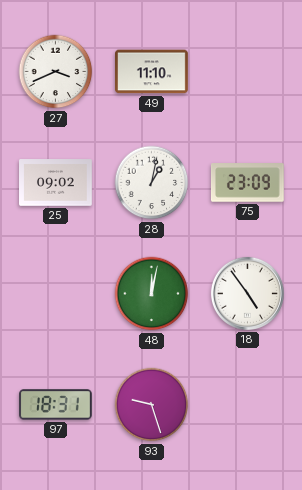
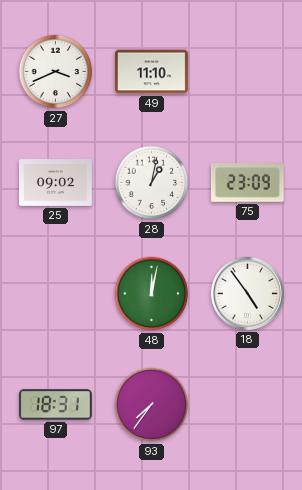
93: 9:27 -> 7:36 (152, 405)
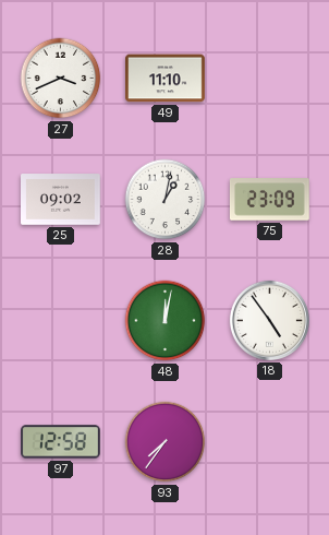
97: 18:31 -> 12:58 (61, 442)
